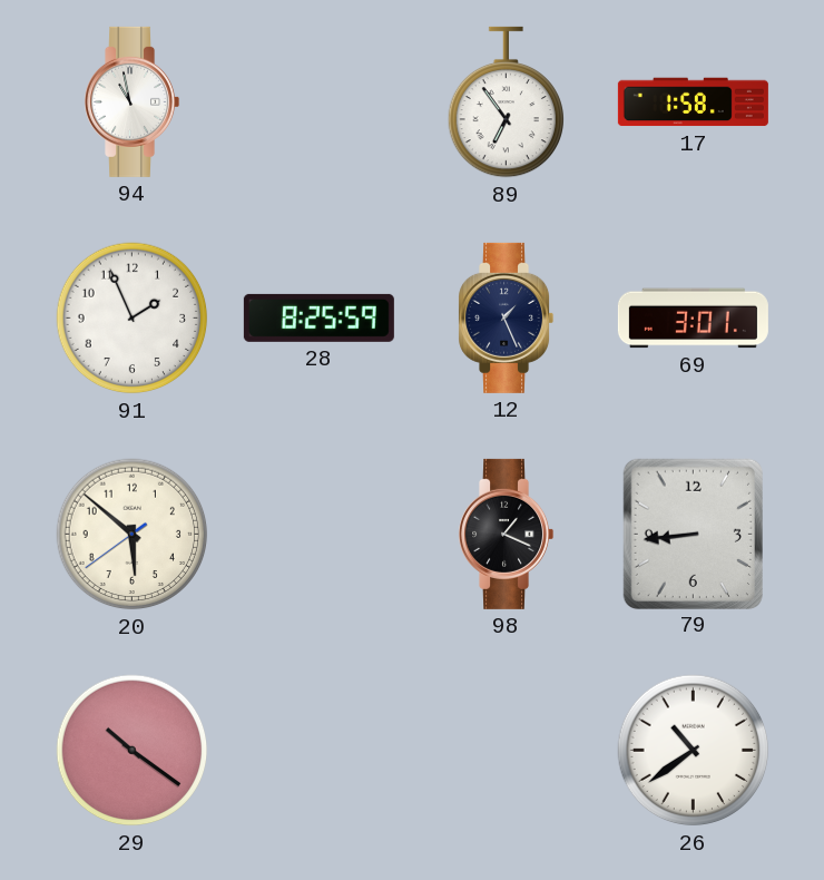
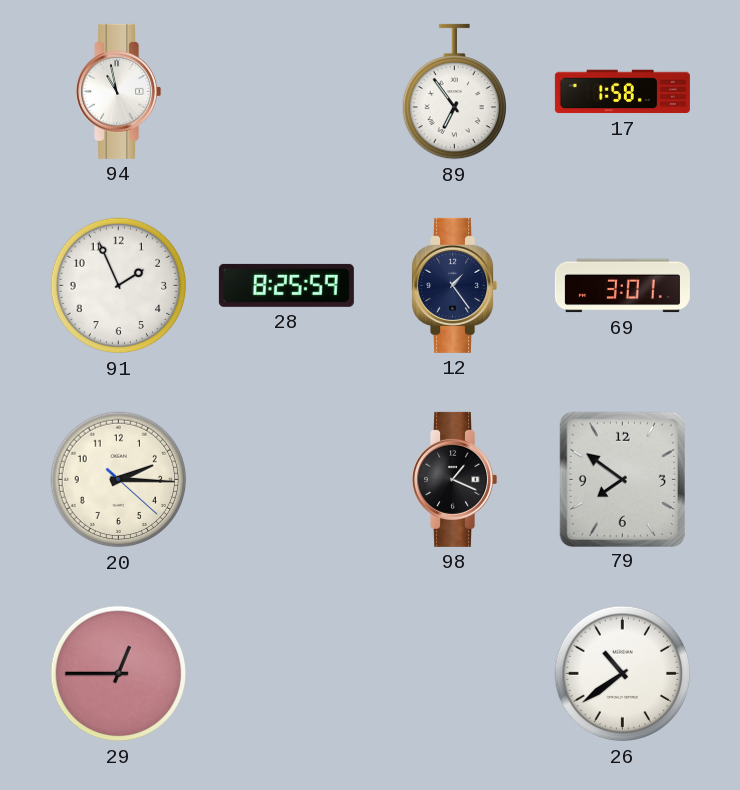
12: 1:26 -> 1:24 (455, 285)
20: 5:51 -> 2:15 (119, 480)
79: 8:44 -> 7:51 (622, 479)
29: 10:21 -> 12:45 (119, 674)
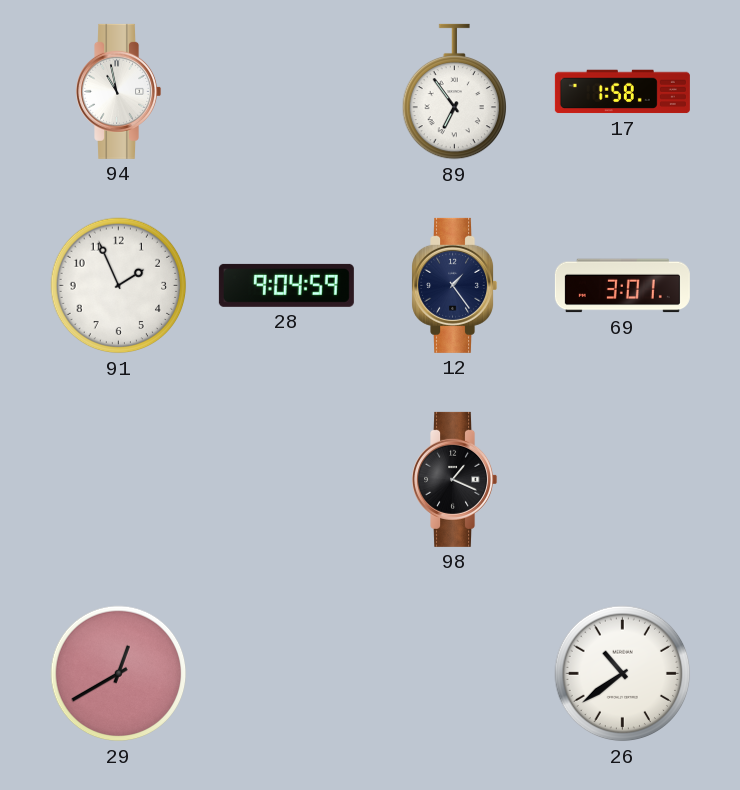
28: 8:25 -> 9:04 (286, 285)
20: 2:15 -> none (119, 480)
79: 7:51 -> none (622, 479)
29: 12:45 -> 12:40 (119, 674)
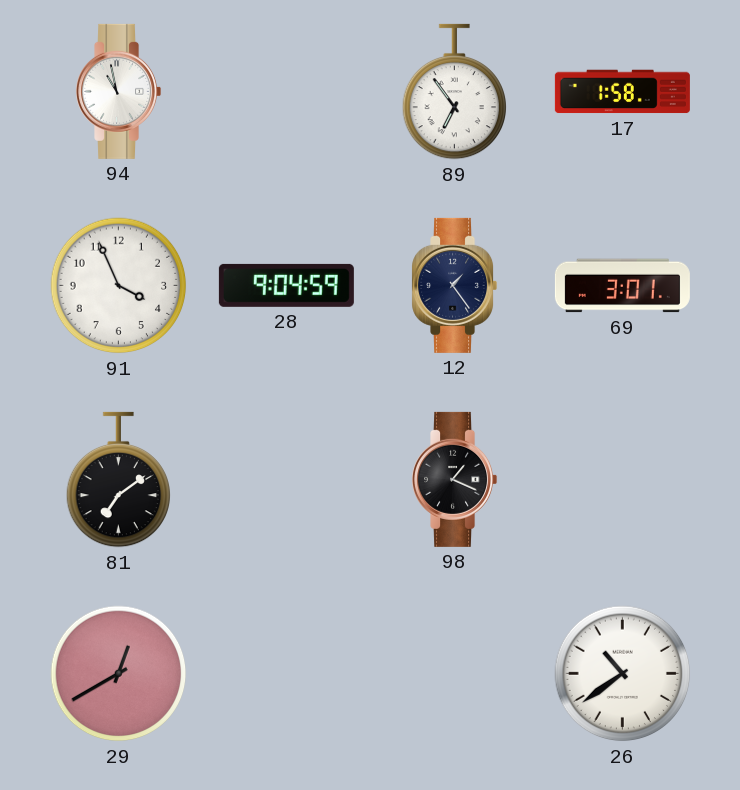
91: 1:56 -> 3:56 (119, 286)
81: none -> 7:09 (118, 480)
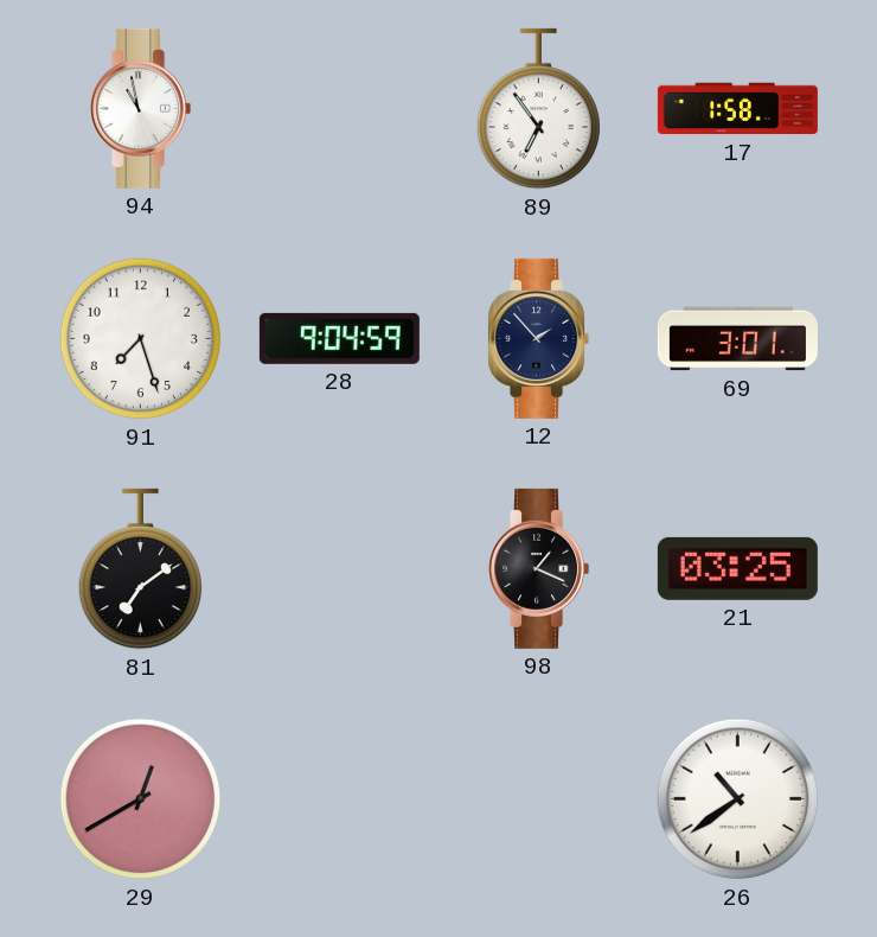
91: 3:56 -> 7:27 (141, 339)
12: 1:24 -> 1:53 (539, 338)
21: none -> 03:25 (737, 568)
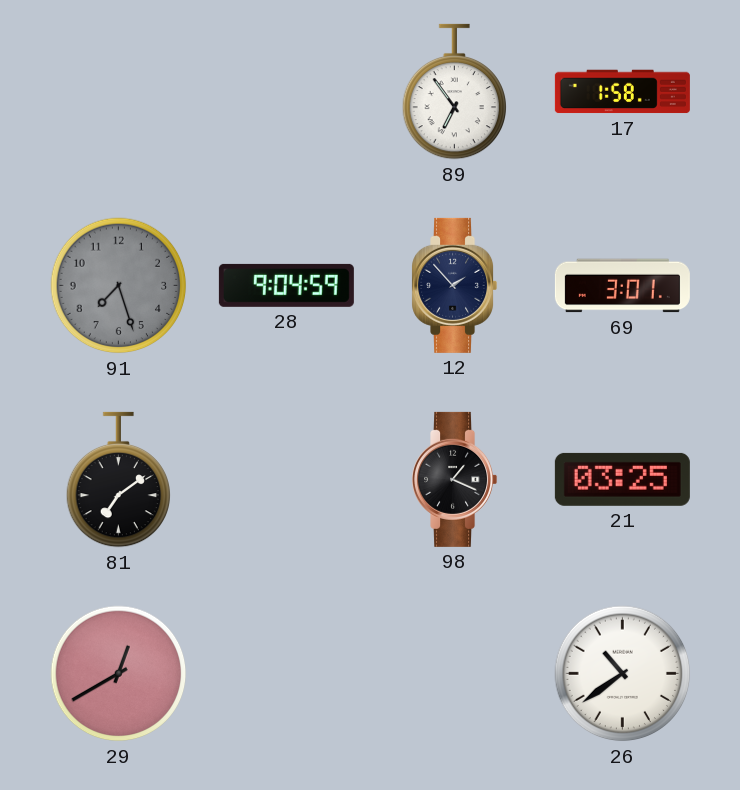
94: 10:58 -> none (141, 108)
91 dial: white -> grey (119, 286)
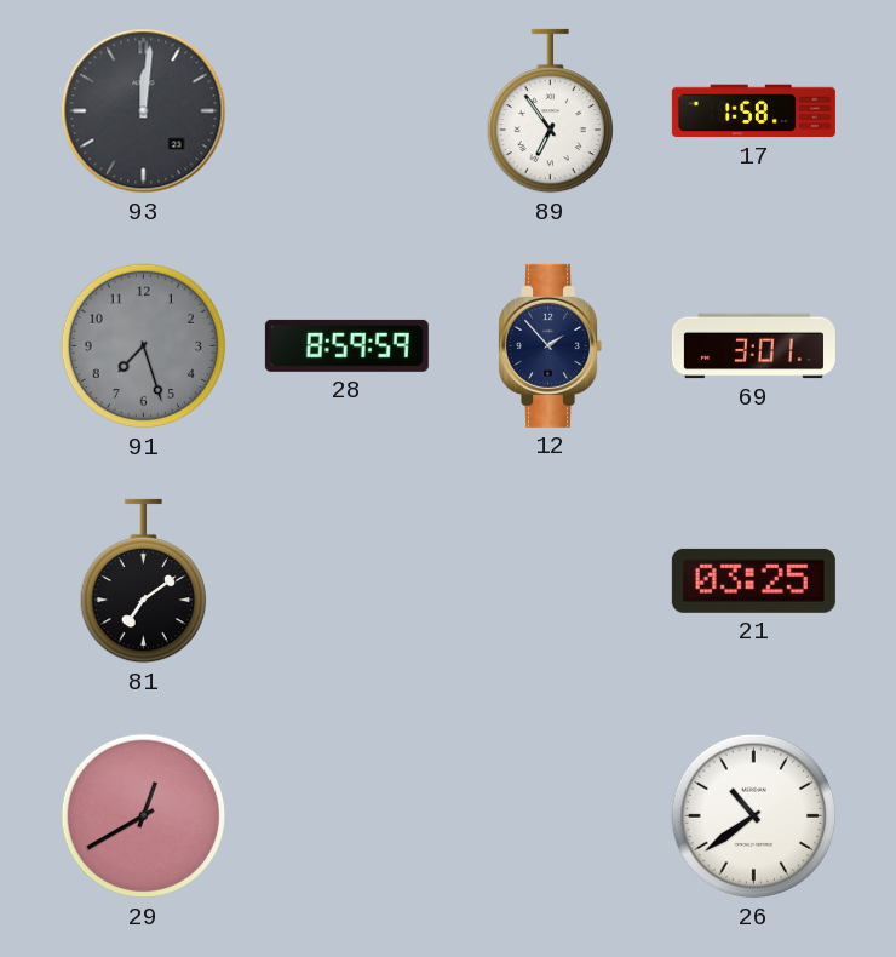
93: none -> 12:01 (144, 111)
28: 9:04 -> 8:59 (346, 345)
98: 1:19 -> none (455, 479)
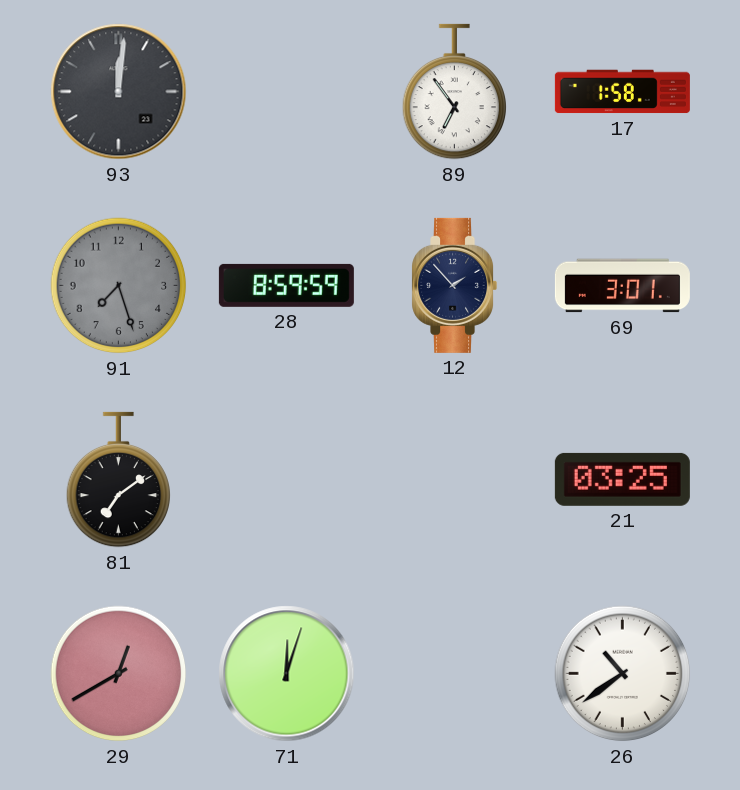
71: none -> 12:03 (287, 674)
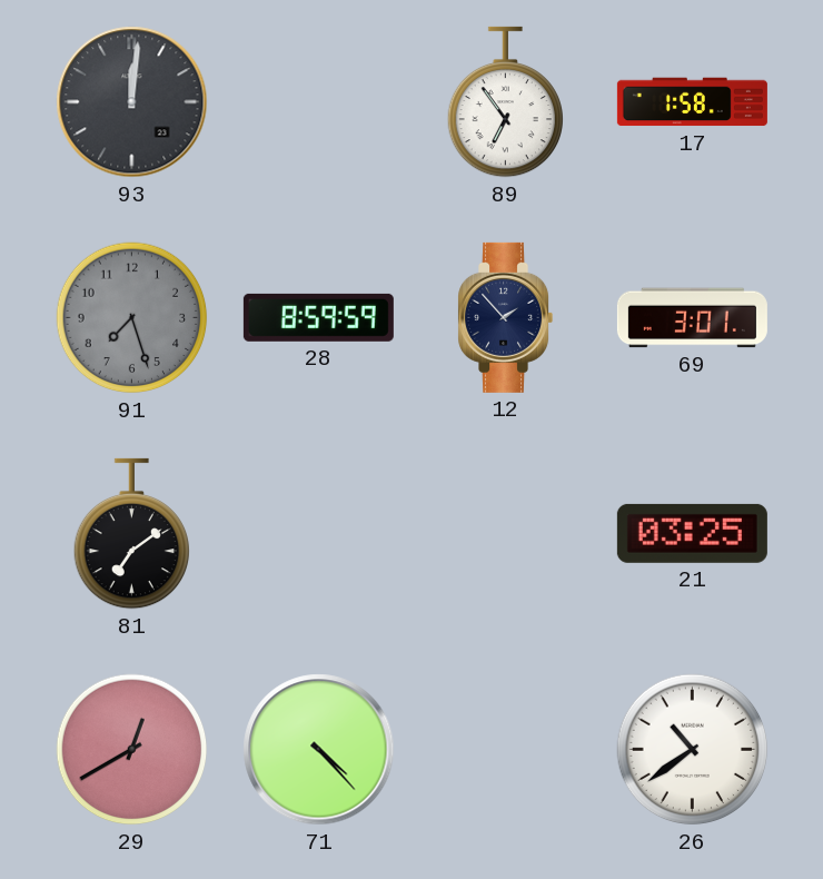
71: 12:03 -> 4:23 (319, 750)
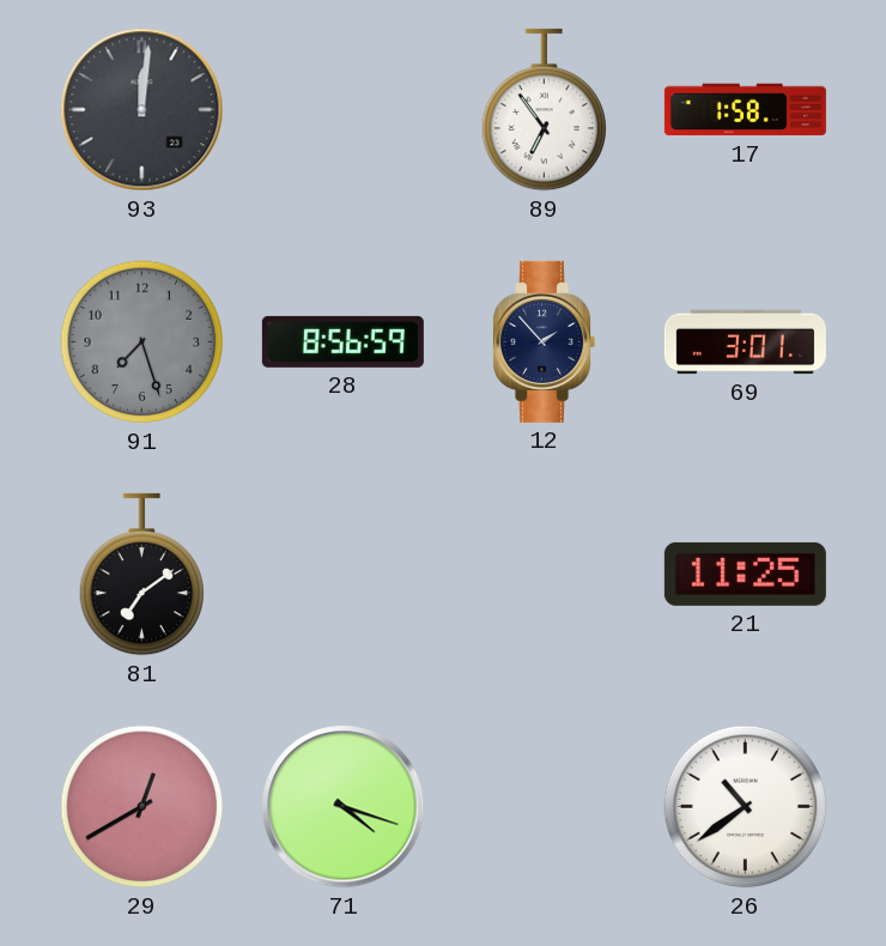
28: 8:59 -> 8:56 (342, 341)
21: 03:25 -> 11:25 (745, 574)
71: 4:23 -> 4:18 (344, 807)
